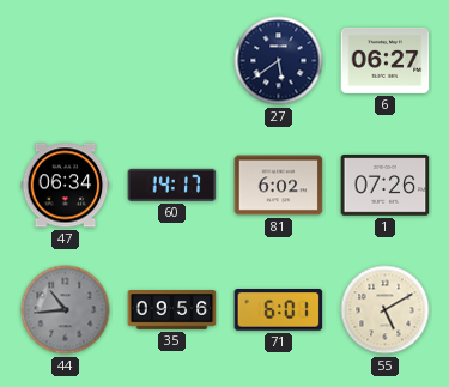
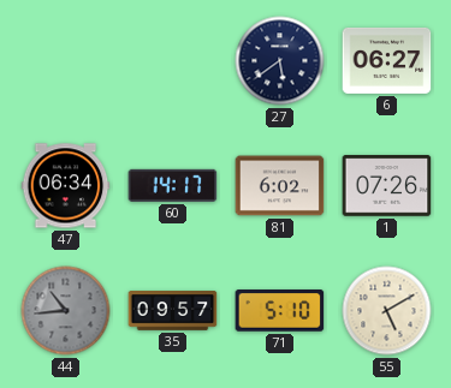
35: 09:56 -> 09:57 (173, 311)
71: 6:01 -> 5:10 (280, 311)
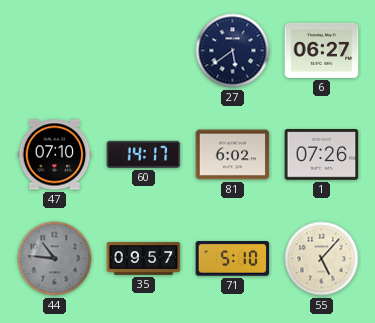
47: 06:34 -> 07:10 (55, 155)
44: 10:44 -> 10:46 (55, 259)
55: 5:10 -> 5:07 (322, 259)
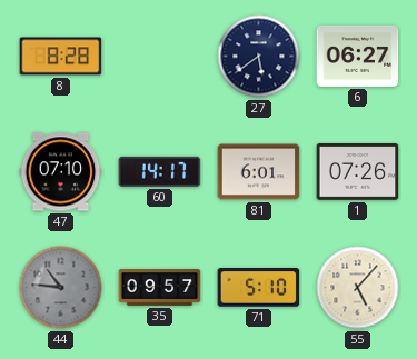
8: none -> 8:28 (61, 57)
81: 6:02 -> 6:01 (259, 172)
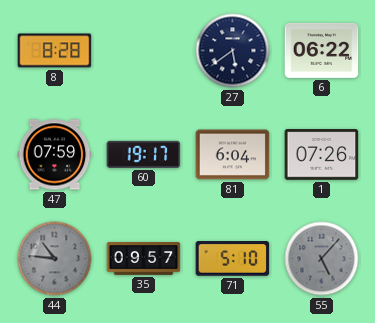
6: 06:27 -> 06:22 (322, 50)
47: 07:10 -> 07:59 (55, 155)
60: 14:17 -> 19:17 (144, 154)
81: 6:01 -> 6:04 (233, 155)
55 dial: cream -> grey (322, 259)
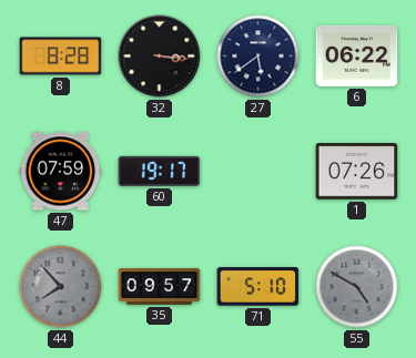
32: none -> 3:16 (160, 57)
81: 6:04 -> none (233, 155)
44: 10:46 -> 7:53 (61, 287)
55: 5:07 -> 4:50 (357, 287)
